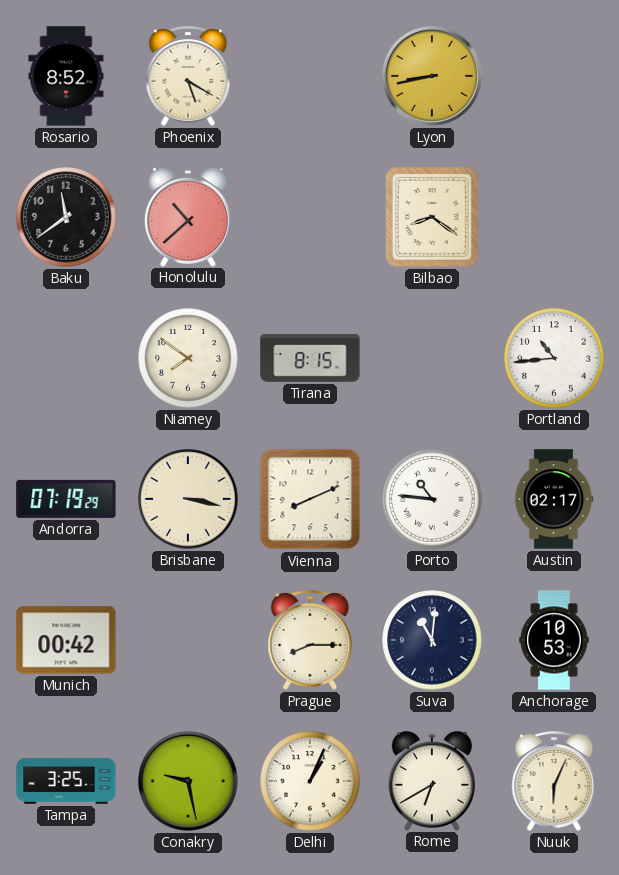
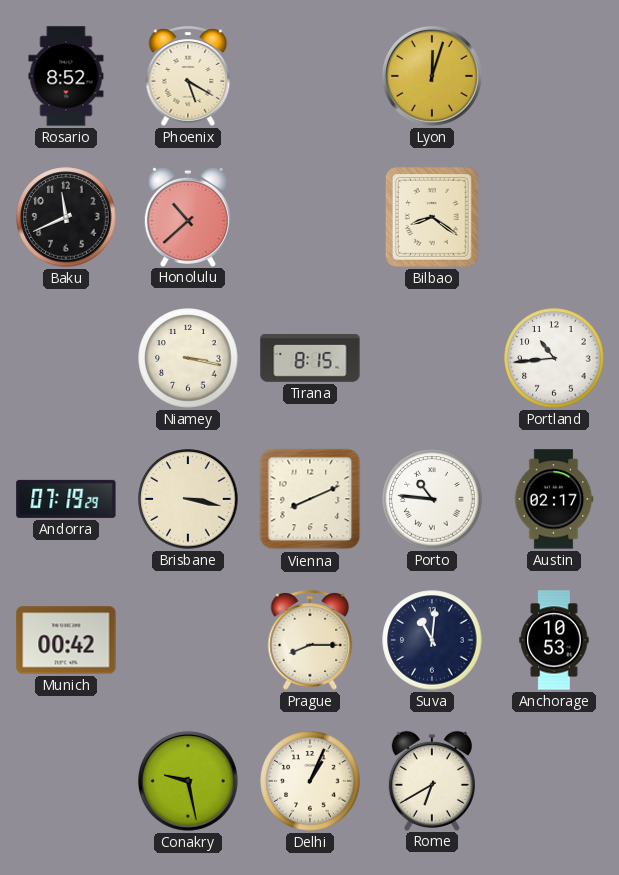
Lyon: 8:43 -> 12:03 (432, 76)
Baku: 11:39 -> 11:41 (66, 217)
Niamey: 7:51 -> 3:17 (188, 358)
Tampa: 3:25 -> none (66, 781)
Nuuk: 6:04 -> none (554, 781)
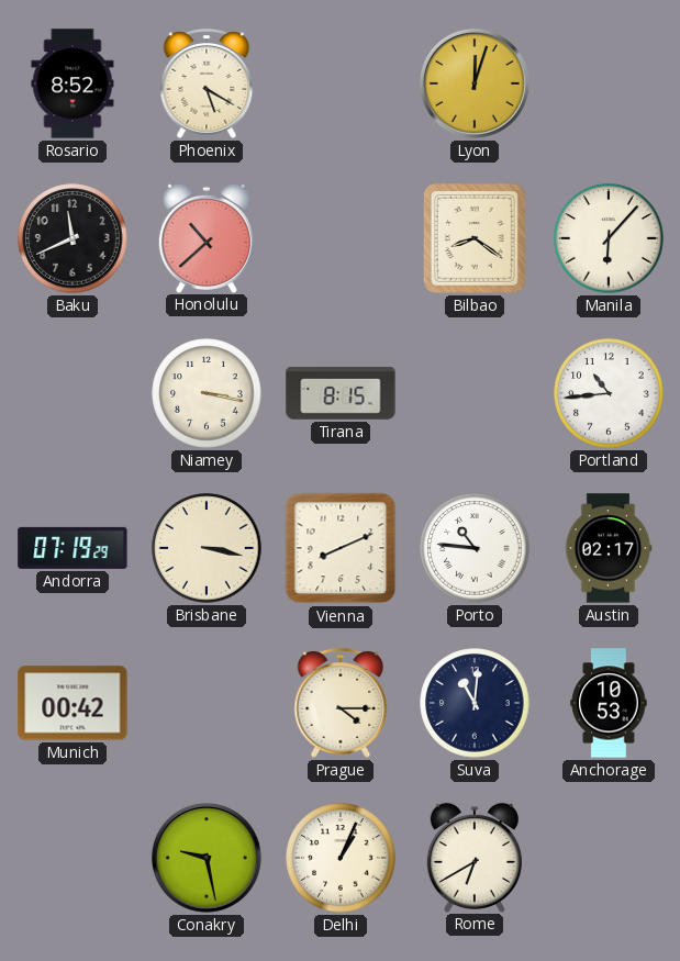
Manila: none -> 6:07 (609, 238)
Prague: 8:15 -> 4:15 (341, 703)
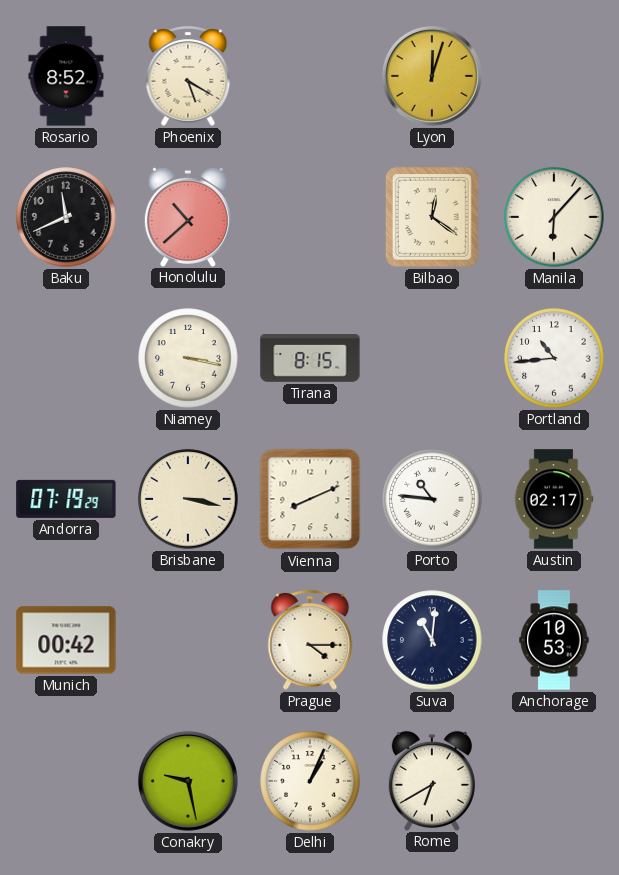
Bilbao: 8:21 -> 12:21 (432, 217)
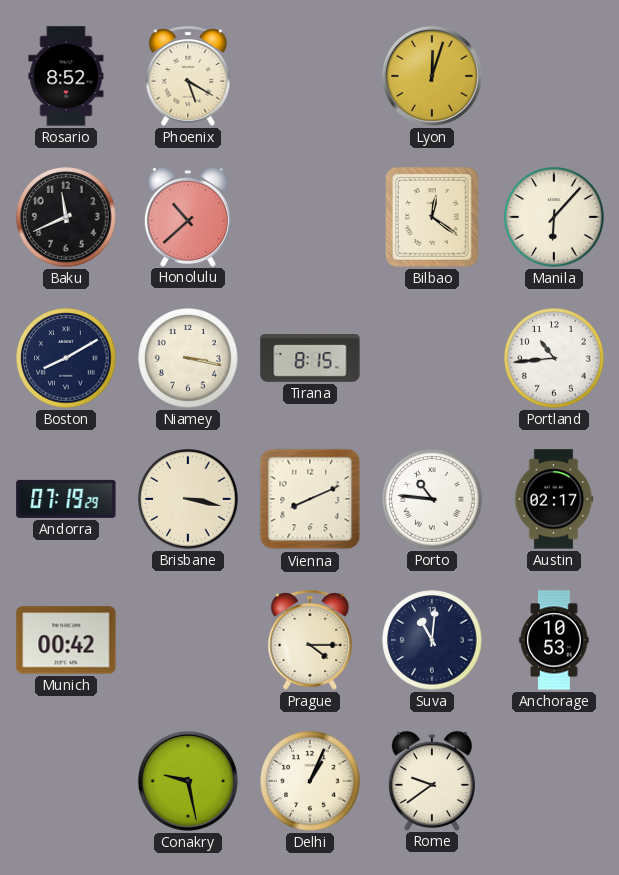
Boston: none -> 8:10 (66, 358)
Rome: 6:40 -> 9:39 (432, 780)
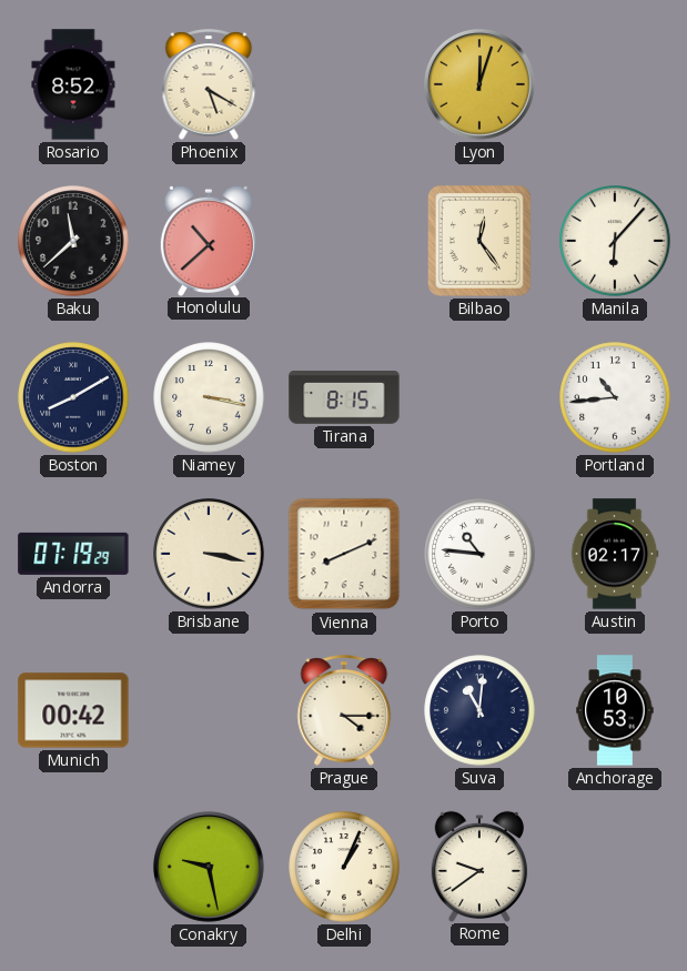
Baku: 11:41 -> 11:38 (73, 241)
Bilbao: 12:21 -> 12:24 (479, 241)
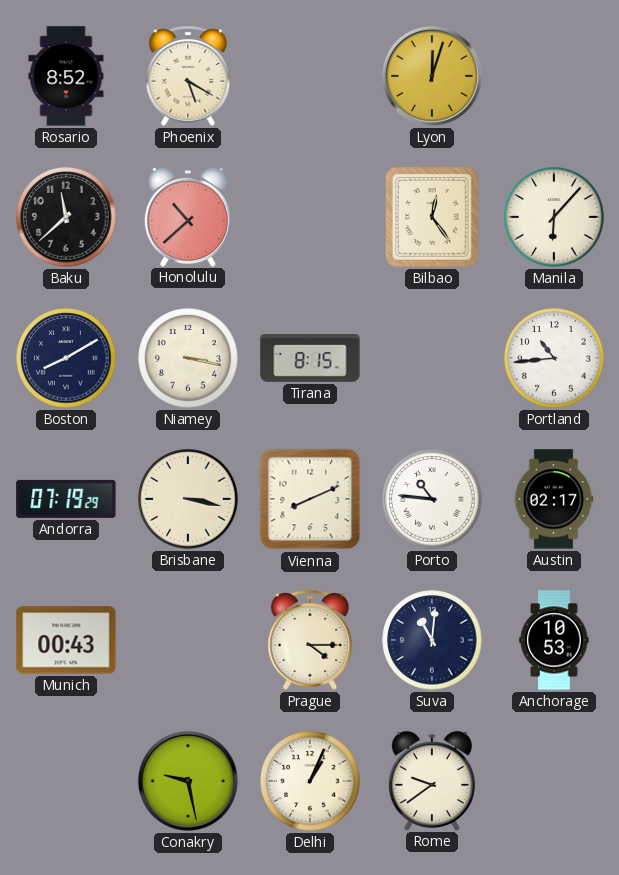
Munich: 00:42 -> 00:43 (66, 640)
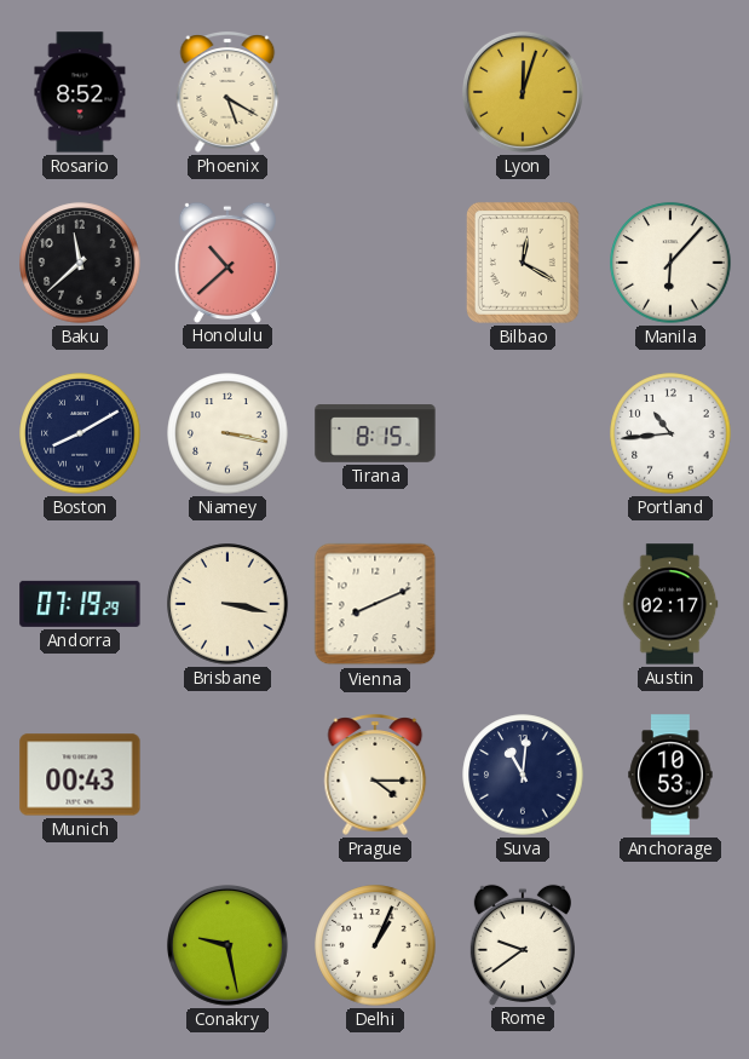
Bilbao: 12:24 -> 12:20 (523, 263)
Porto: 10:46 -> none (432, 499)
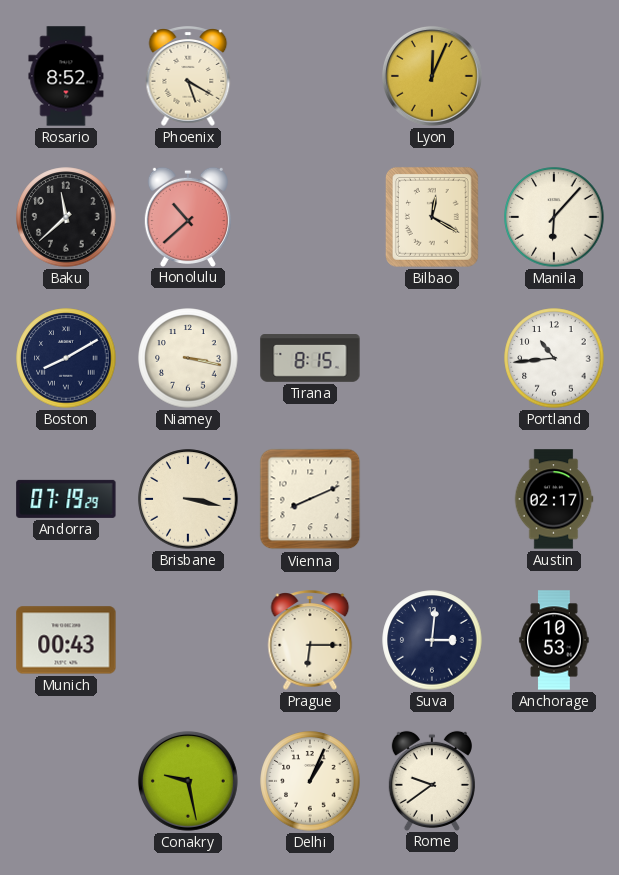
Lyon: 12:03 -> 12:04 (432, 76)
Prague: 4:15 -> 6:15 (310, 640)
Suva: 11:01 -> 3:01 (432, 640)
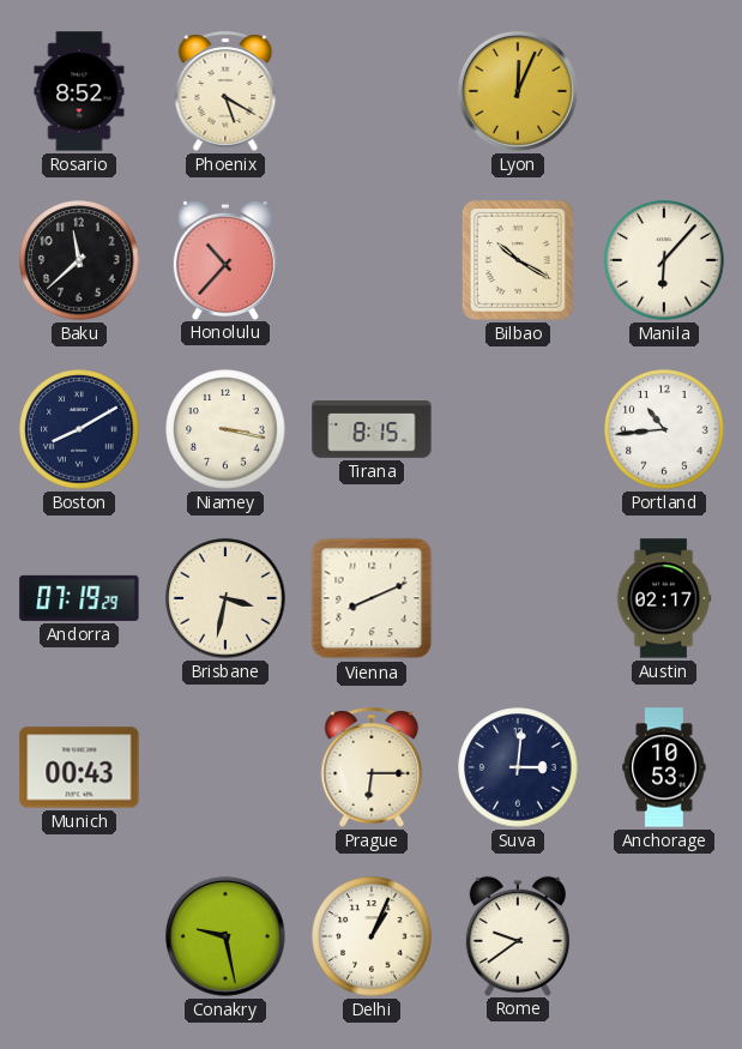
Honolulu: 10:38 -> 10:37 (225, 259)
Bilbao: 12:20 -> 10:20 (518, 260)
Brisbane: 3:17 -> 3:32 (225, 598)
